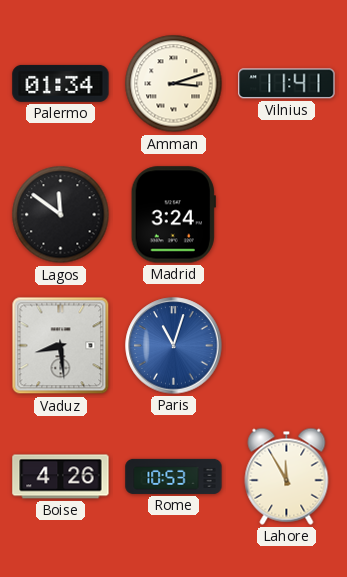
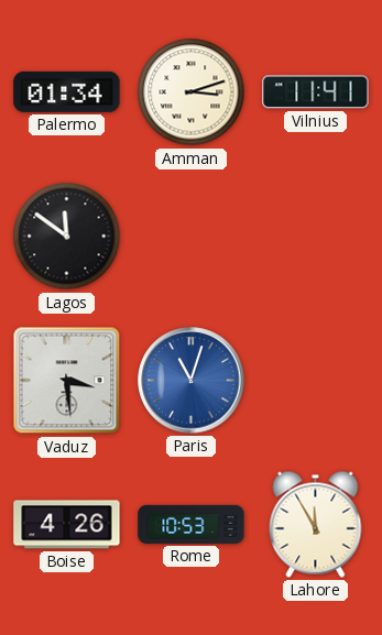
Madrid: 3:24 -> none (173, 215)
Vaduz: 8:29 -> 3:29 (67, 381)
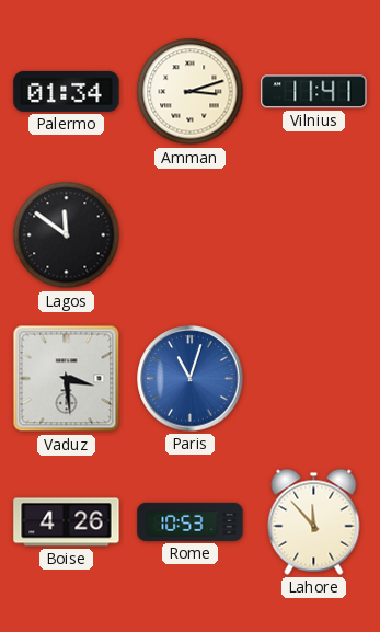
Lahore: 11:55 -> 11:53 (314, 521)
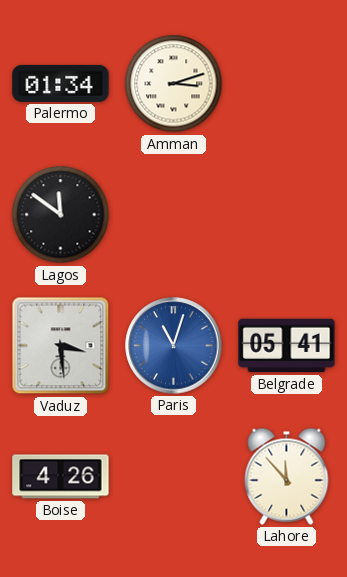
Vilnius: 11:41 -> none (314, 92)
Belgrade: none -> 05:41 (287, 346)
Rome: 10:53 -> none (191, 521)
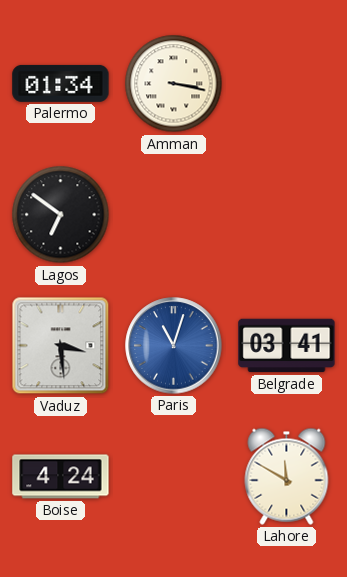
Amman: 3:12 -> 3:17 (174, 84)
Lagos: 11:51 -> 6:51 (61, 215)
Belgrade: 05:41 -> 03:41 (287, 346)
Boise: 4:26 -> 4:24 (61, 477)
Lahore: 11:53 -> 11:50 (287, 476)
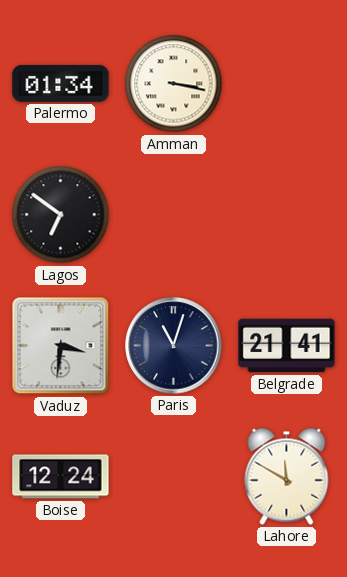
Vaduz: 3:29 -> 3:31 (61, 346)
Paris dial: blue -> navy (174, 346)
Belgrade: 03:41 -> 21:41 (287, 346)
Boise: 4:24 -> 12:24 (61, 477)
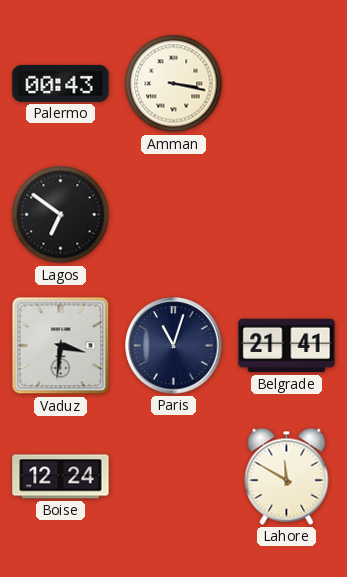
Palermo: 01:34 -> 00:43 (61, 83)
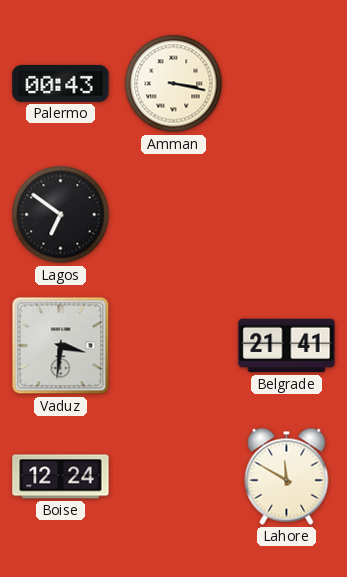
Paris: 11:03 -> none (174, 346)
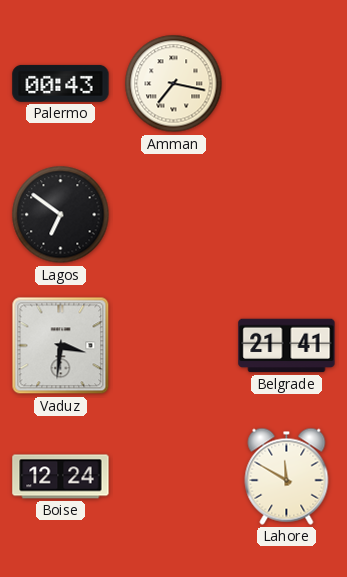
Amman: 3:17 -> 7:17 (174, 84)
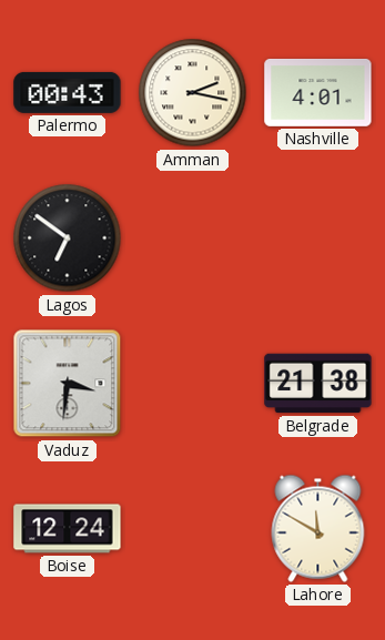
Amman: 7:17 -> 2:17 (193, 93)
Nashville: none -> 4:01 (318, 92)
Belgrade: 21:41 -> 21:38 (318, 384)
